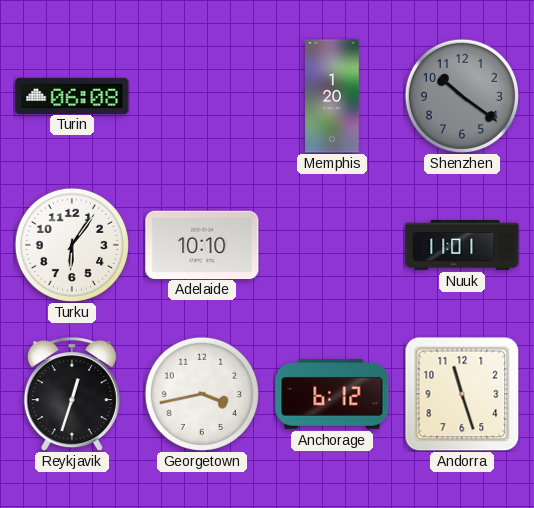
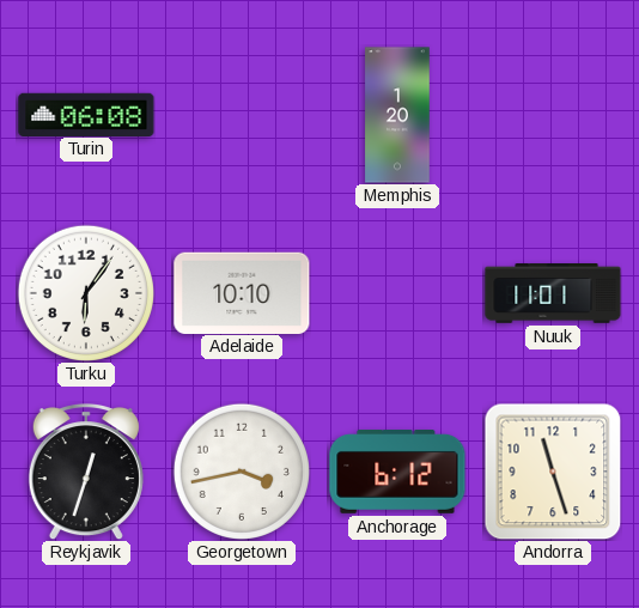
Shenzhen: 10:21 -> none (462, 96)
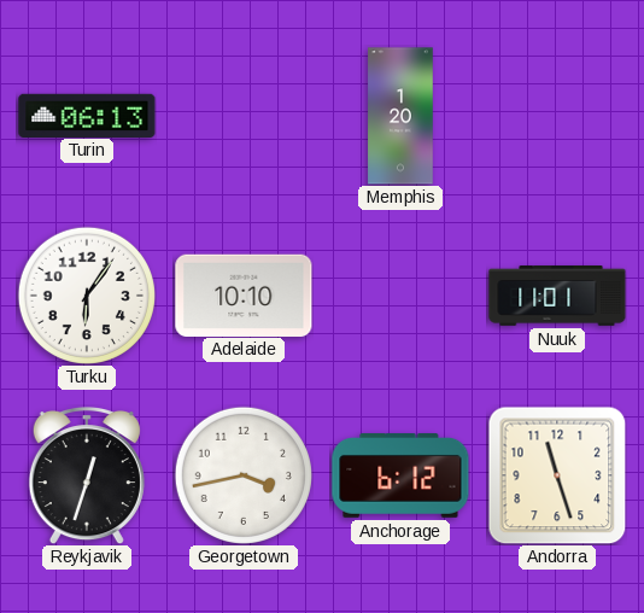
Turin: 06:08 -> 06:13 (87, 115)
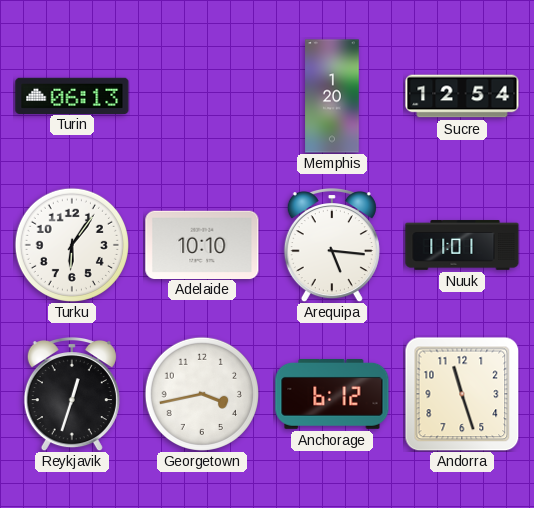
Sucre: none -> 12:54 (462, 96)
Arequipa: none -> 5:16 (332, 246)
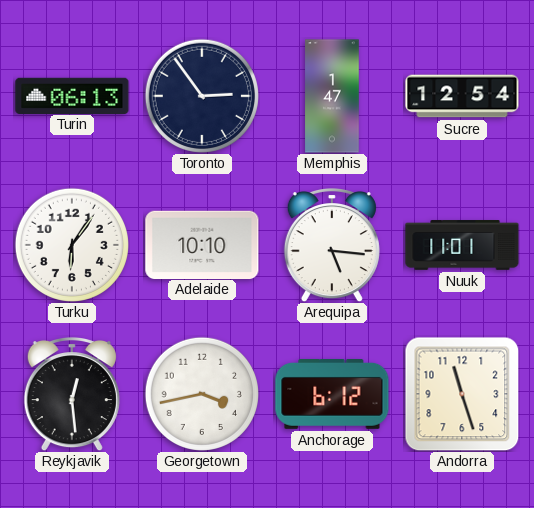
Toronto: none -> 2:54 (202, 96)
Memphis: 1:20 -> 1:47 (332, 96)
Reykjavik: 12:33 -> 12:29 (72, 395)
